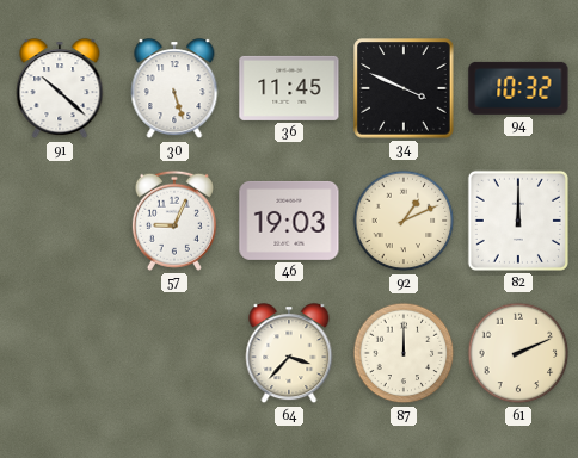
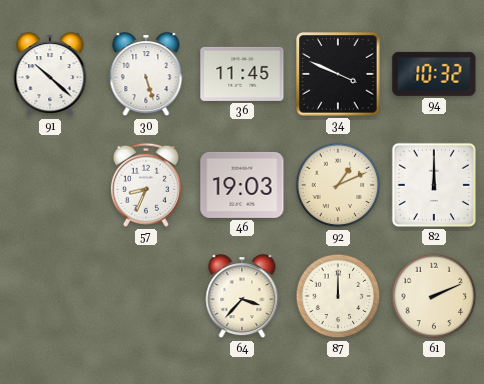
57: 9:04 -> 8:34 (146, 185)
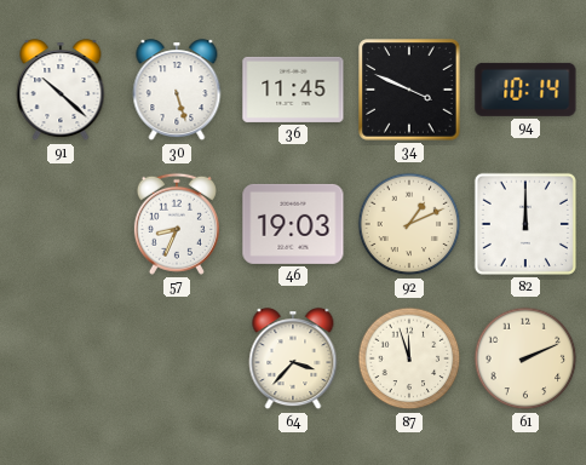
94: 10:32 -> 10:14 (525, 90)
87: 12:00 -> 11:57 (409, 358)
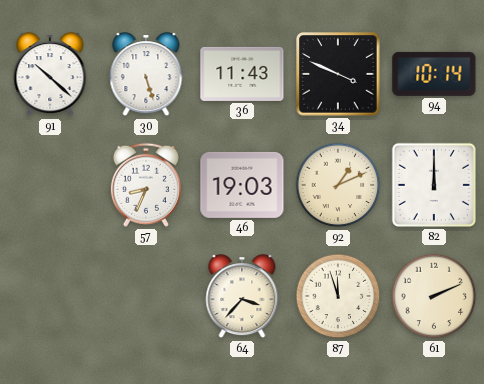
36: 11:45 -> 11:43 (242, 74)
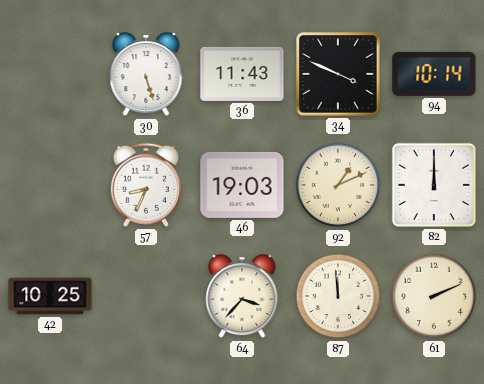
91: 10:22 -> none (50, 75)
42: none -> 10:25 (50, 296)
87: 11:57 -> 11:59 (338, 296)
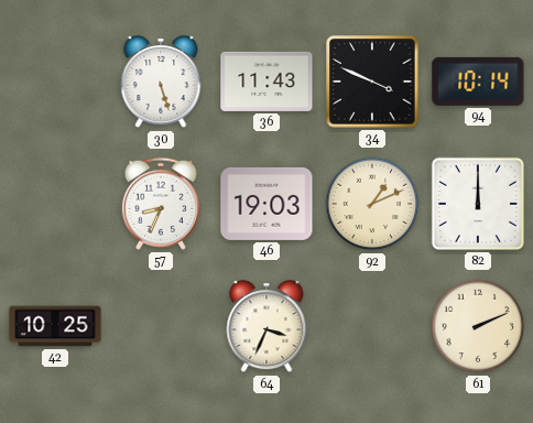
64: 3:37 -> 3:34 (266, 327)
87: 11:59 -> none (338, 296)
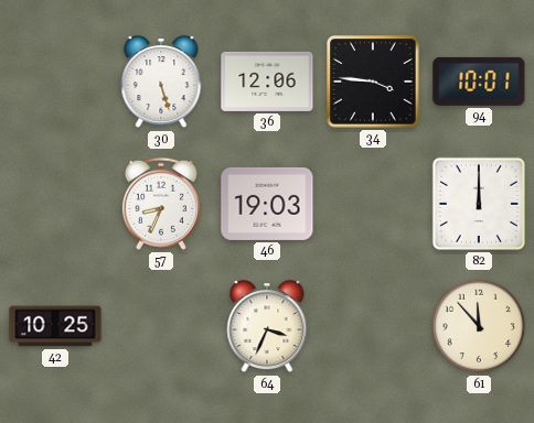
36: 11:43 -> 12:06 (267, 82)
34: 3:49 -> 3:46 (373, 82)
94: 10:14 -> 10:01 (479, 82)
92: 1:11 -> none (372, 204)
61: 2:11 -> 11:53 (479, 326)
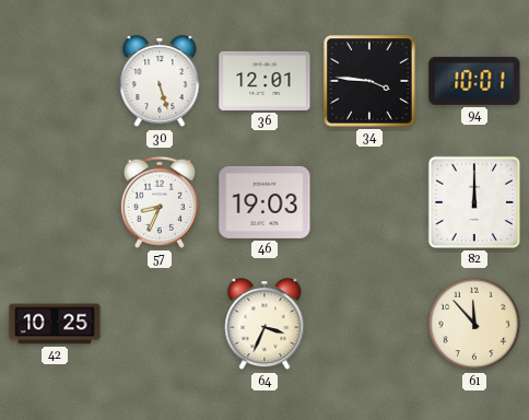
36: 12:06 -> 12:01 (264, 81)
